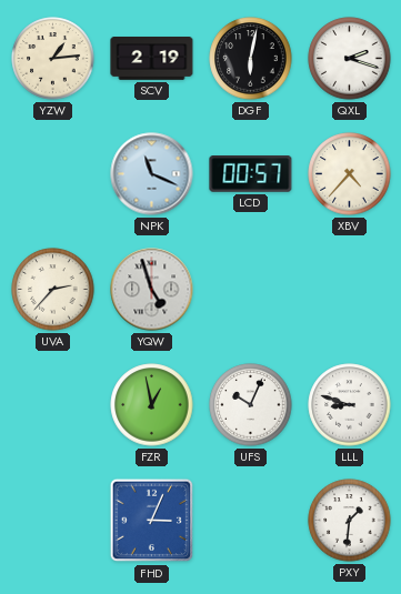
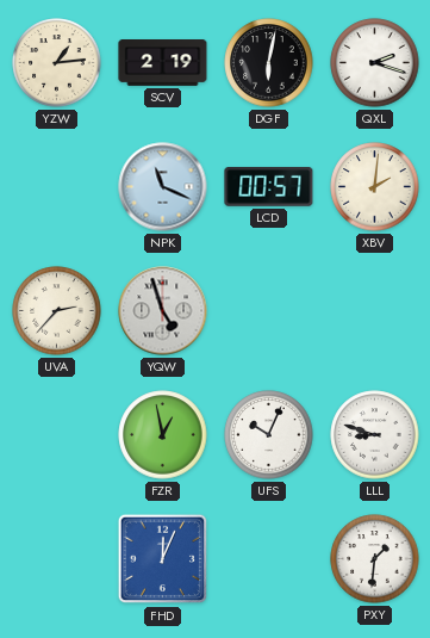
XBV: 4:37 -> 2:01 (375, 187)
FHD: 3:04 -> 12:04 (163, 559)
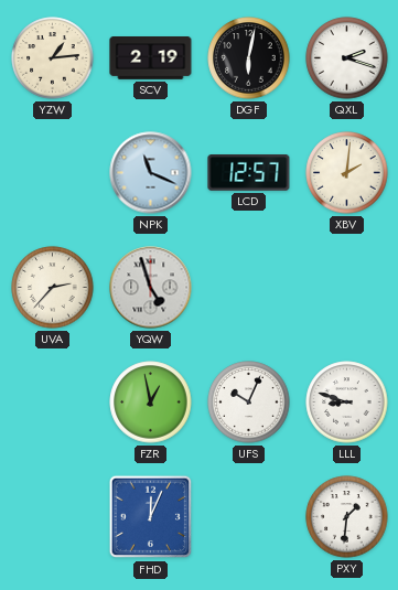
LCD: 00:57 -> 12:57 (249, 173)
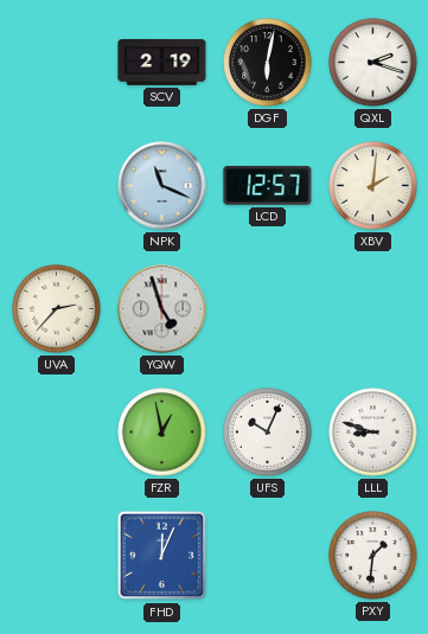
YZW: 1:14 -> none (53, 58)
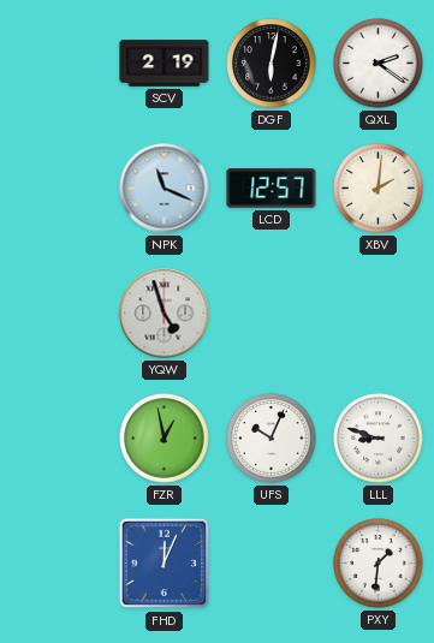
QXL: 2:18 -> 2:21 (379, 64)
UVA: 2:37 -> none (57, 309)
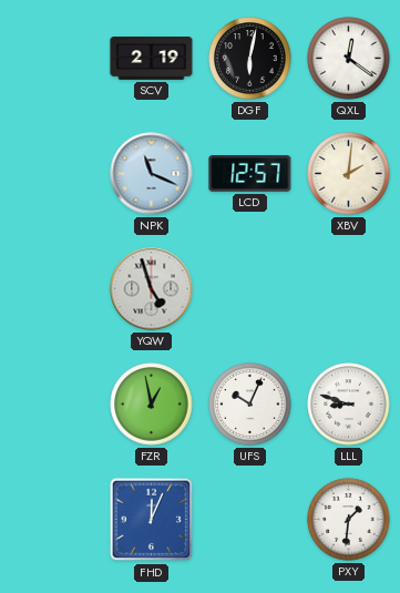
QXL: 2:21 -> 12:21 (349, 59)
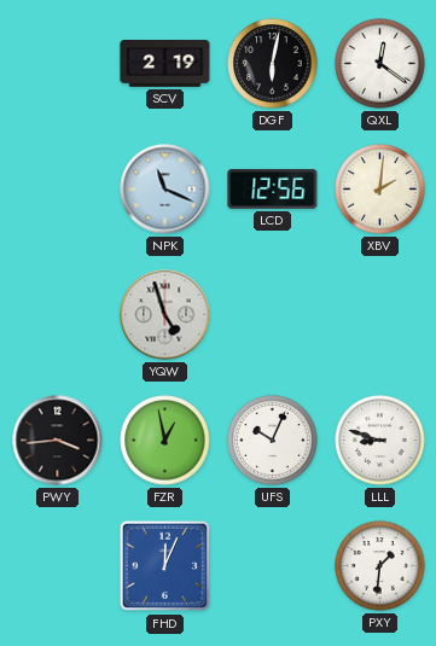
LCD: 12:57 -> 12:56 (273, 190)
PWY: none -> 3:44 (58, 441)
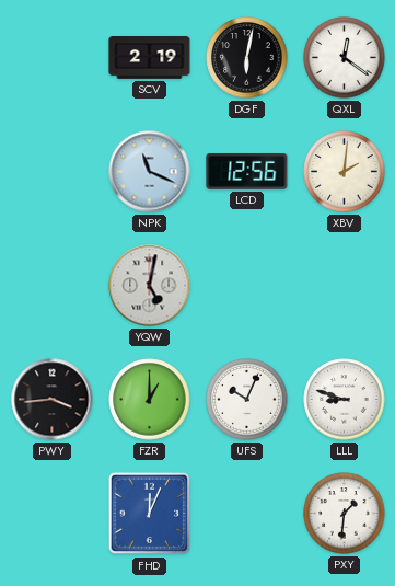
YQW: 4:57 -> 5:02 (150, 286)
FZR: 12:58 -> 1:00 (150, 400)
